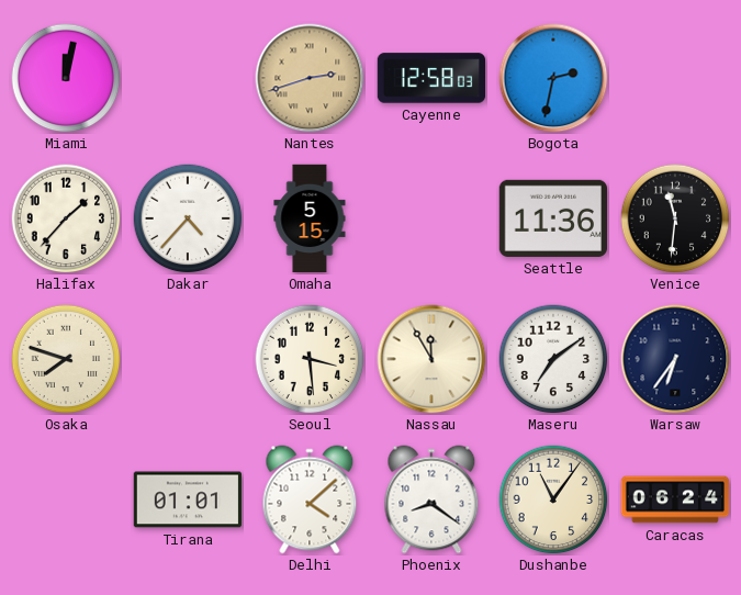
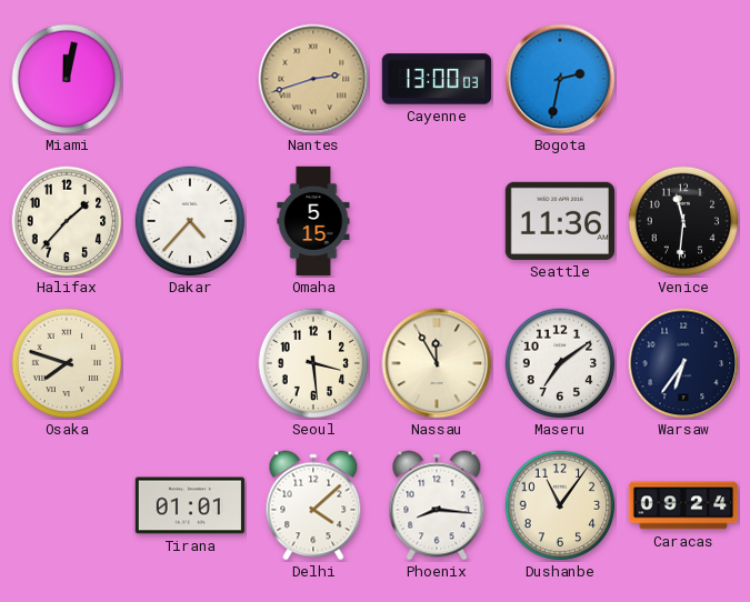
Cayenne: 12:58 -> 13:00 (437, 79)
Phoenix: 8:21 -> 8:16 (437, 505)
Caracas: 06:24 -> 09:24 (683, 505)
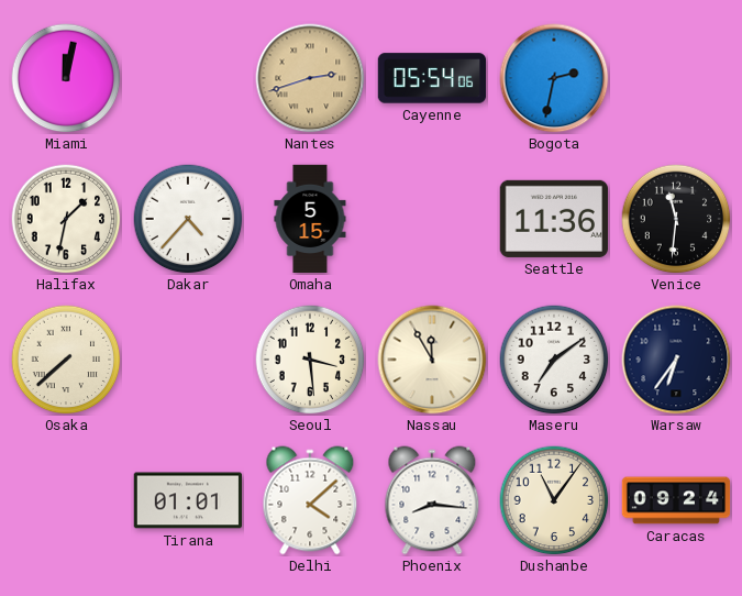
Cayenne: 13:00 -> 05:54 (432, 78)
Halifax: 1:37 -> 1:32 (66, 219)
Osaka: 7:48 -> 7:38 (66, 360)
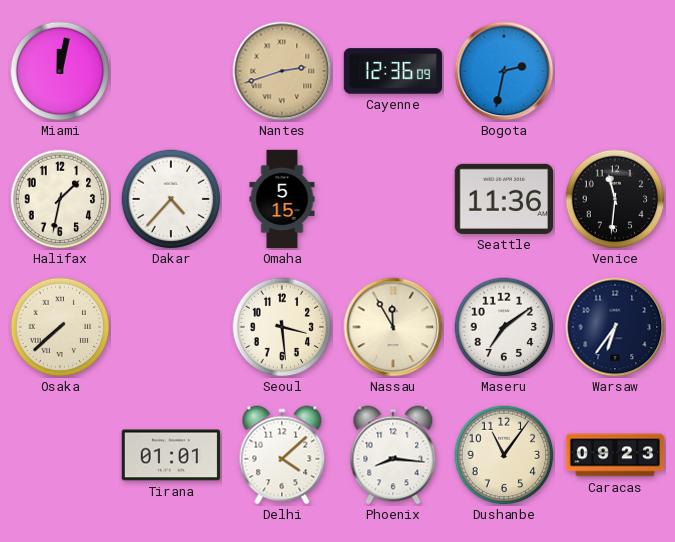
Cayenne: 05:54 -> 12:36 (393, 71)
Caracas: 09:24 -> 09:23 (615, 455)
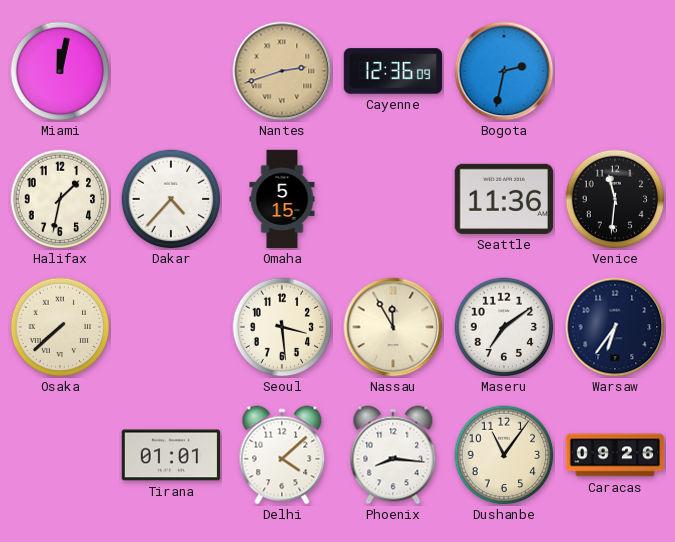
Caracas: 09:23 -> 09:26 (615, 455)
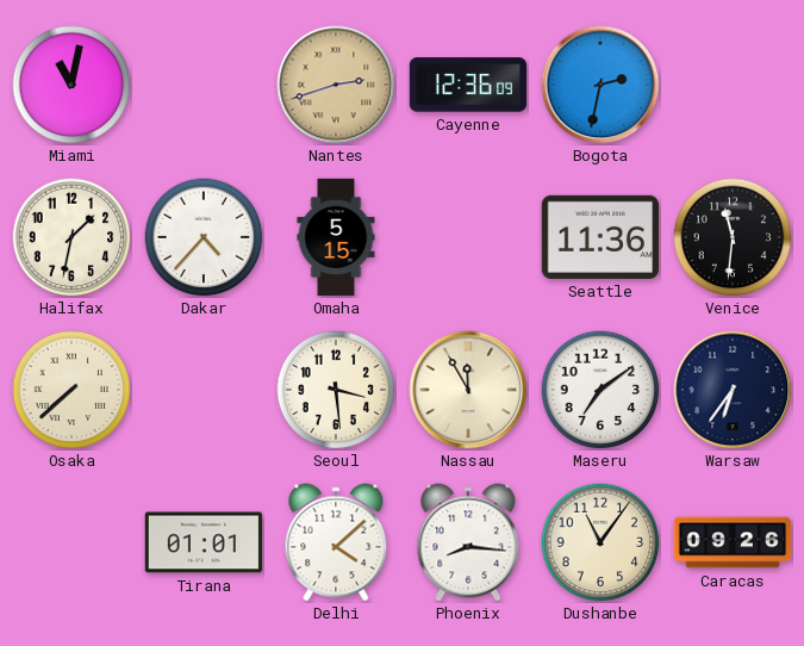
Miami: 12:02 -> 11:02 (71, 85)
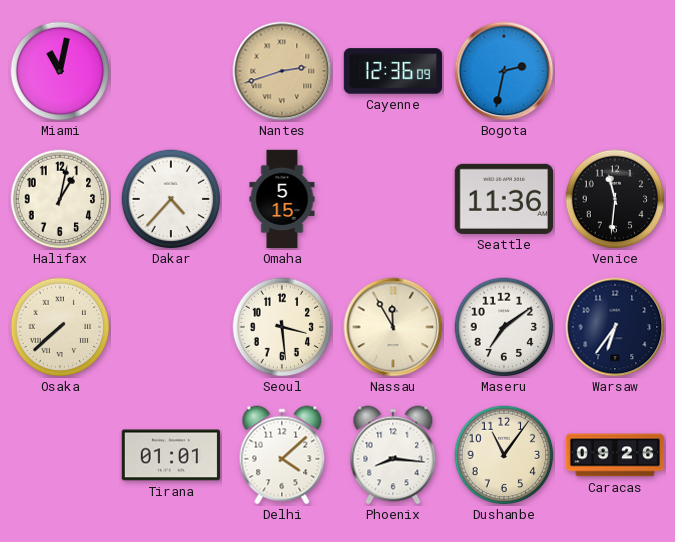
Halifax: 1:32 -> 1:02 (60, 199)
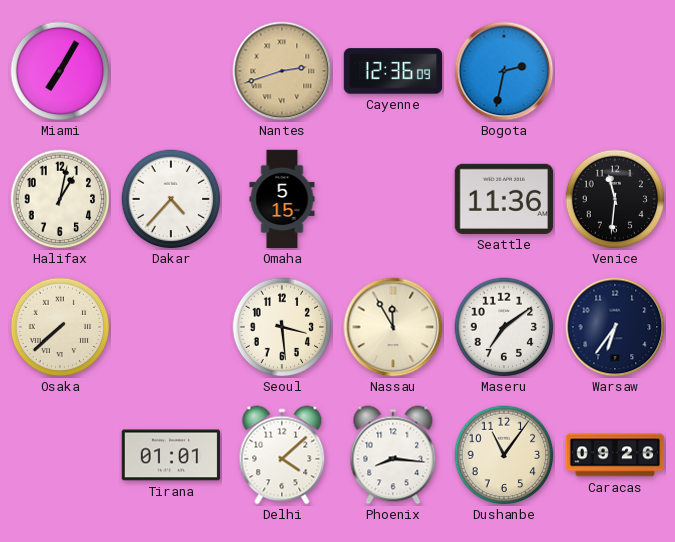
Miami: 11:02 -> 7:05 (60, 71)
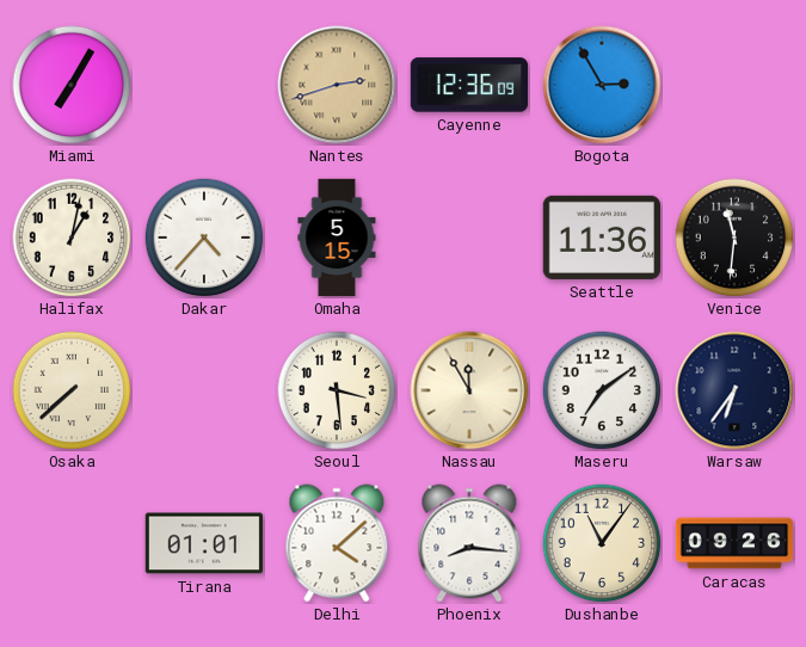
Bogota: 2:32 -> 2:55 (602, 85)
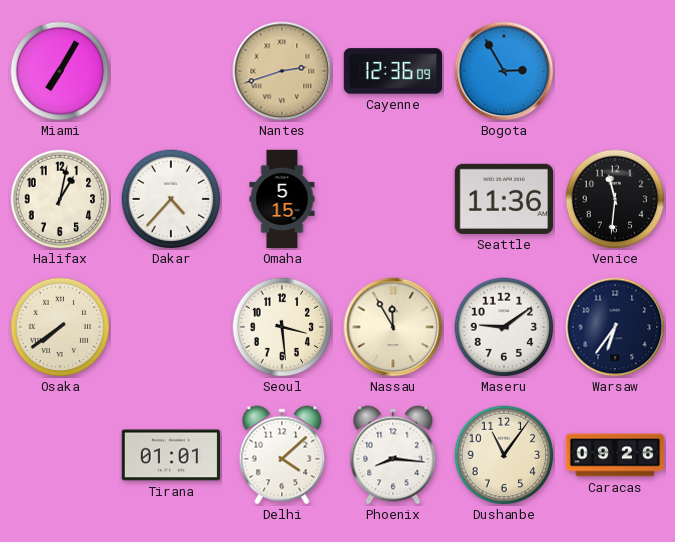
Osaka: 7:38 -> 7:39 (60, 327)
Maseru: 7:09 -> 9:09 (504, 327)
